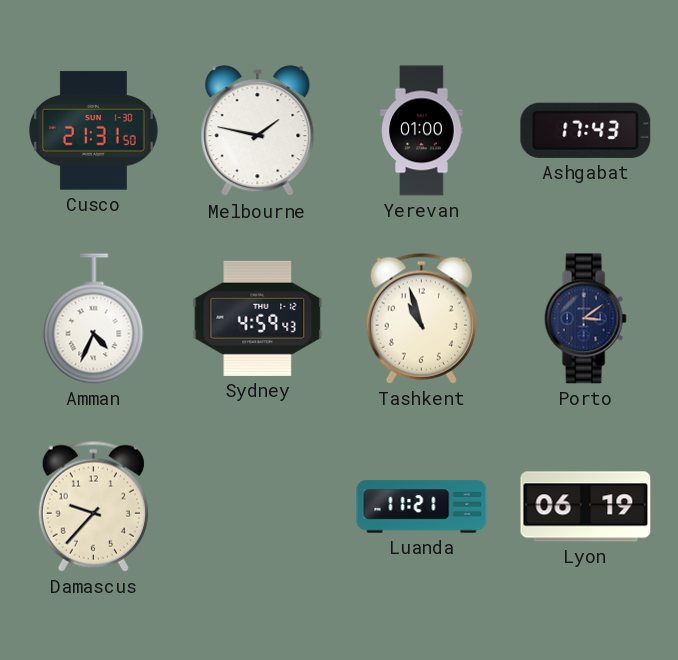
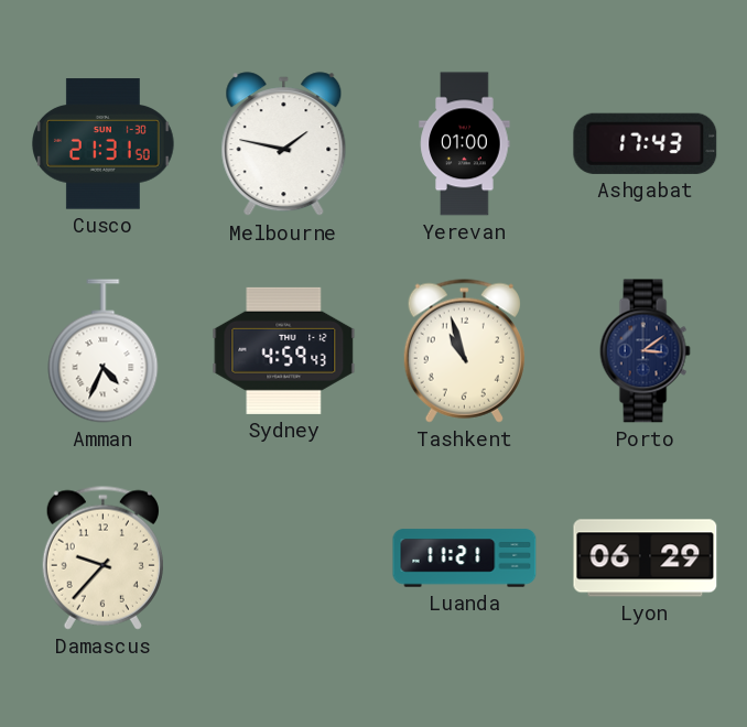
Lyon: 06:19 -> 06:29 (646, 558)
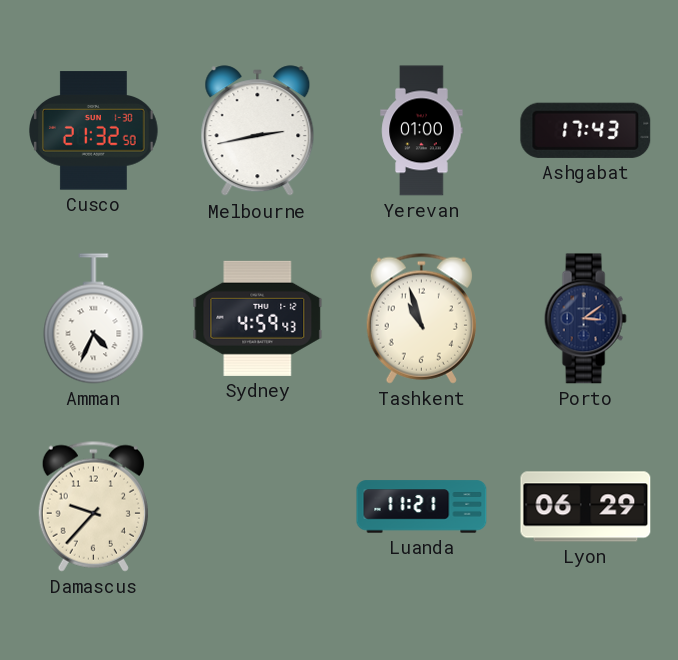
Cusco: 21:31 -> 21:32 (94, 131)
Melbourne: 1:47 -> 2:43 (258, 131)
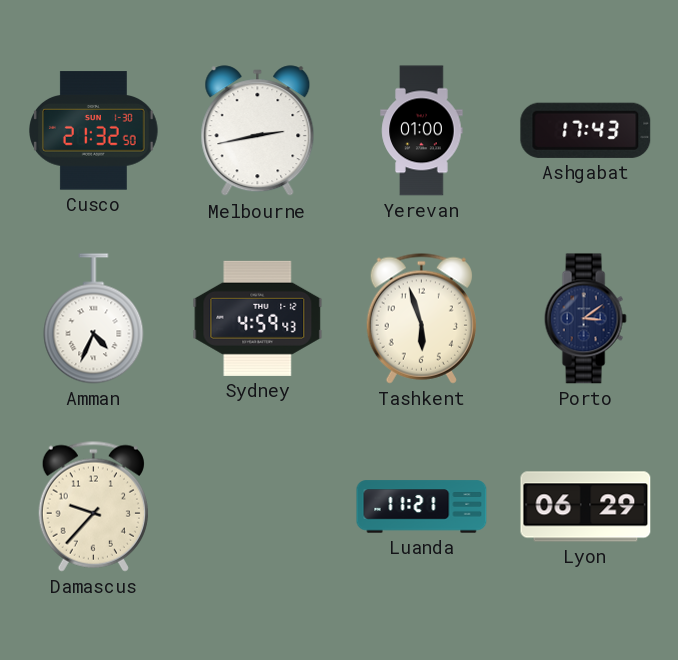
Tashkent: 10:57 -> 5:57 (421, 318)
